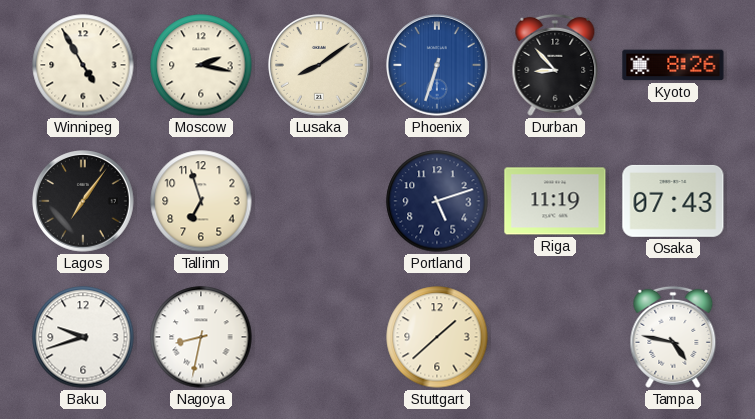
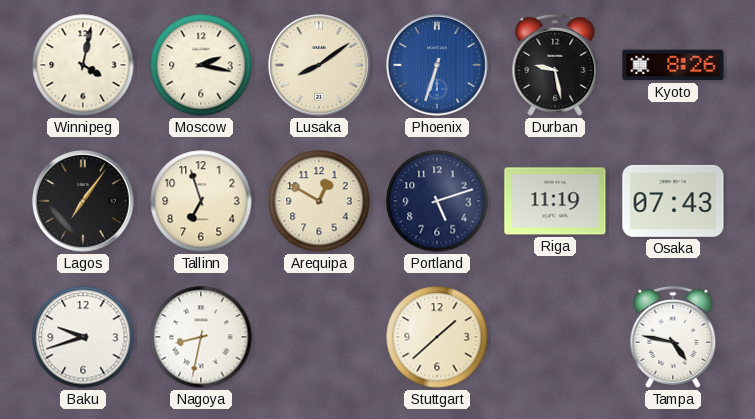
Winnipeg: 4:55 -> 4:02 (83, 65)
Durban: 8:53 -> 9:28 (555, 65)
Arequipa: none -> 12:50 (319, 201)
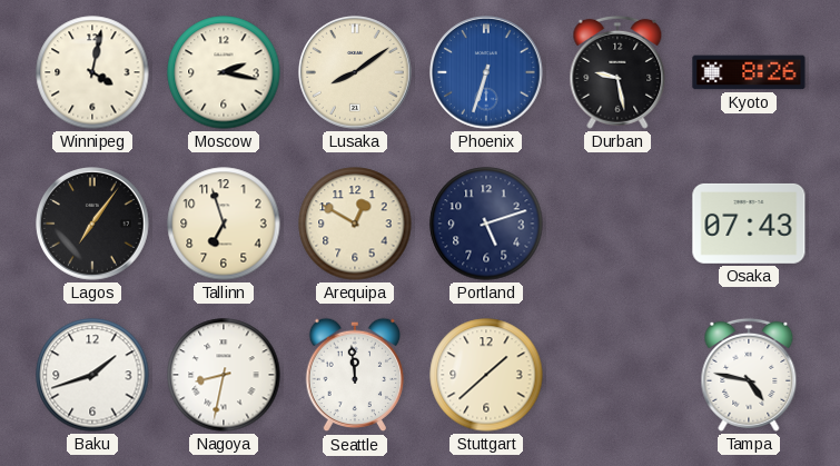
Riga: 11:19 -> none (555, 201)
Baku: 9:42 -> 1:42 (92, 375)
Seattle: none -> 11:59 (355, 375)
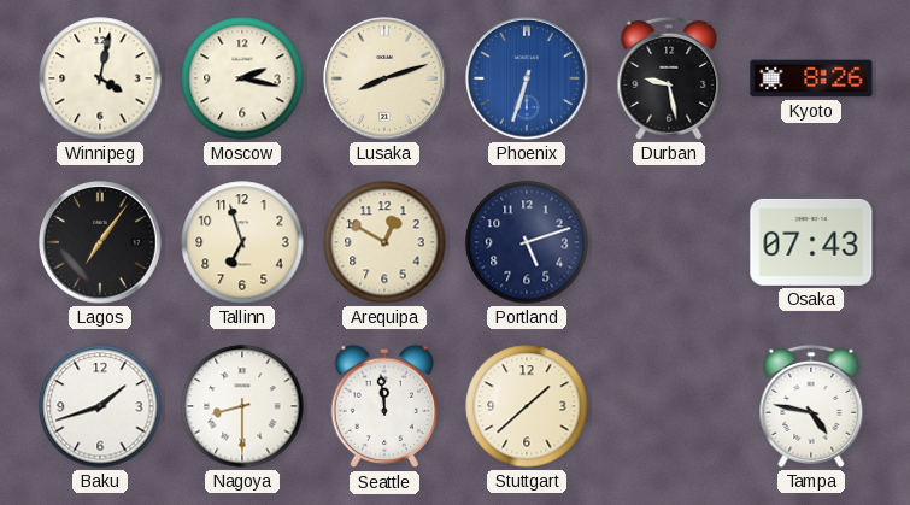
Lusaka: 8:09 -> 8:12 (386, 80)
Nagoya: 8:32 -> 8:30 (242, 406)
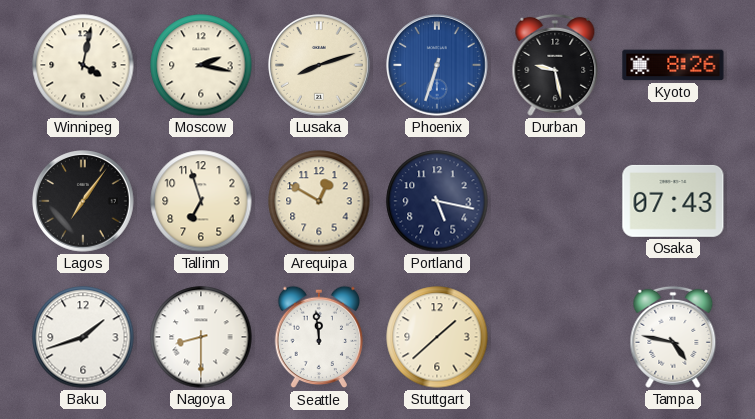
Portland: 5:12 -> 5:17 (437, 201)
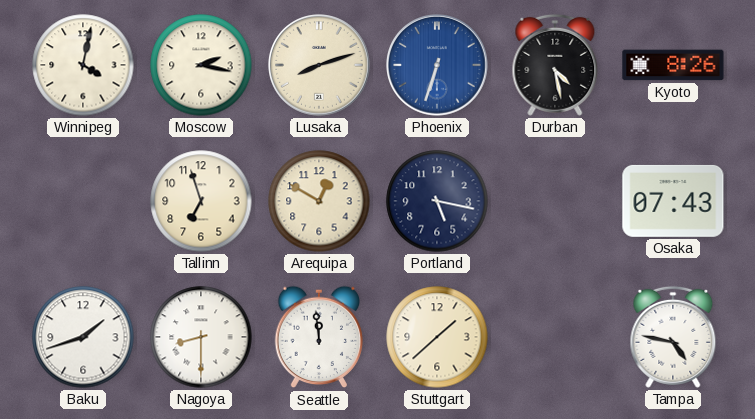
Durban: 9:28 -> 4:28 (555, 65)
Lagos: 7:06 -> none (84, 202)
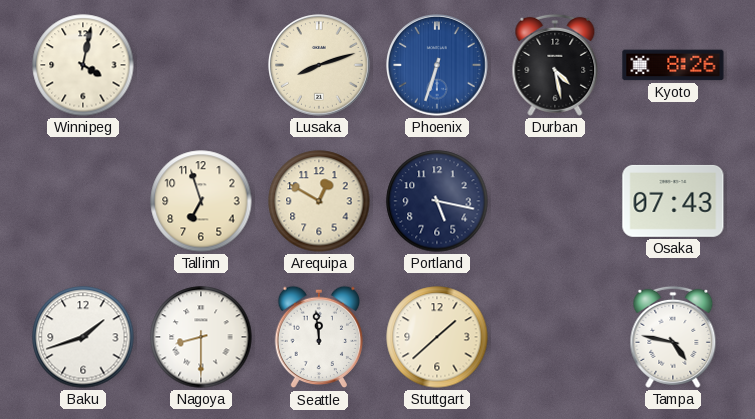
Moscow: 2:17 -> none (201, 65)
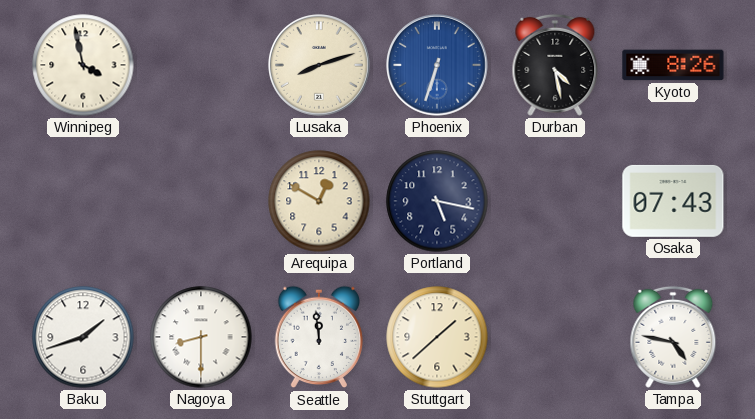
Winnipeg: 4:02 -> 3:58 (83, 65)
Tallinn: 6:57 -> none (201, 201)
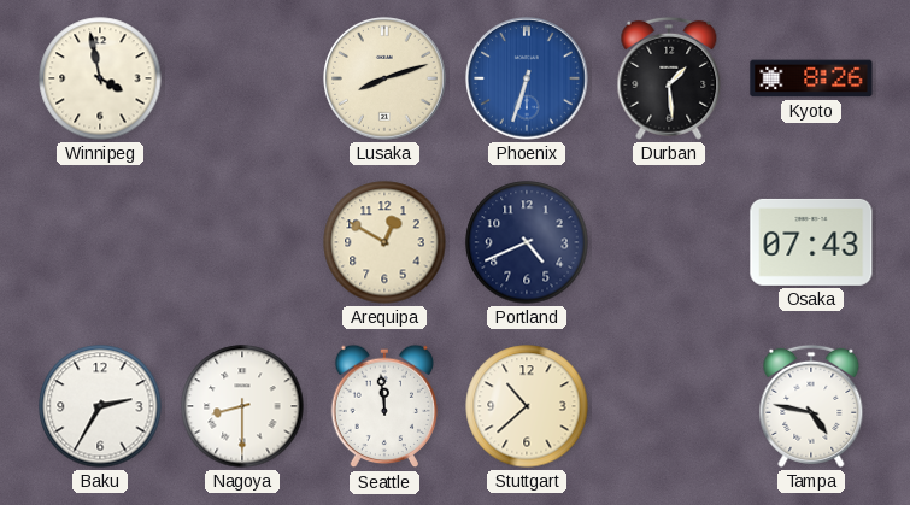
Durban: 4:28 -> 1:29 (669, 78)
Portland: 5:17 -> 4:41 (527, 242)
Baku: 1:42 -> 2:35 (100, 406)
Stuttgart: 1:38 -> 10:38 (527, 406)
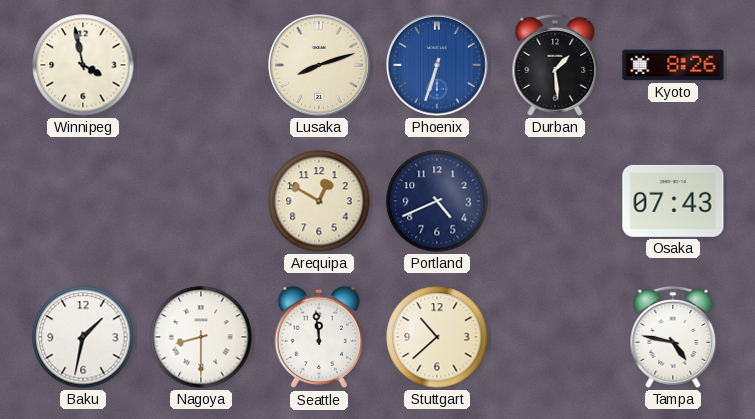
Baku: 2:35 -> 1:32 (83, 337)
